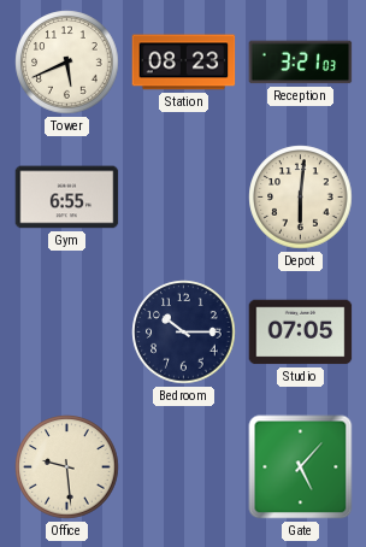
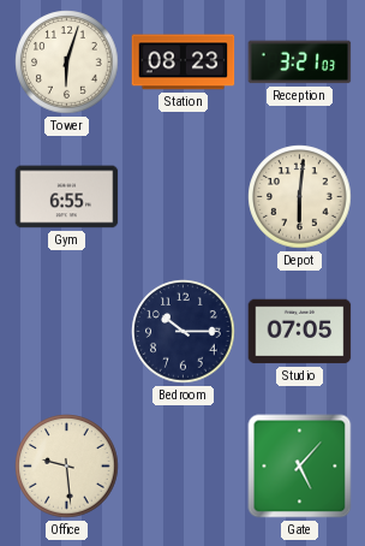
Tower: 5:41 -> 6:03 (67, 63)
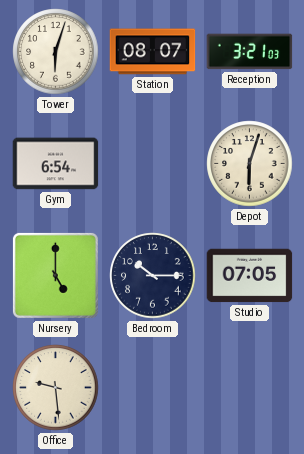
Station: 08:23 -> 08:07 (153, 52)
Gym: 6:55 -> 6:54 (56, 164)
Depot: 6:01 -> 6:03 (250, 164)
Nursery: none -> 5:00 (55, 275)
Gate: 5:07 -> none (300, 467)
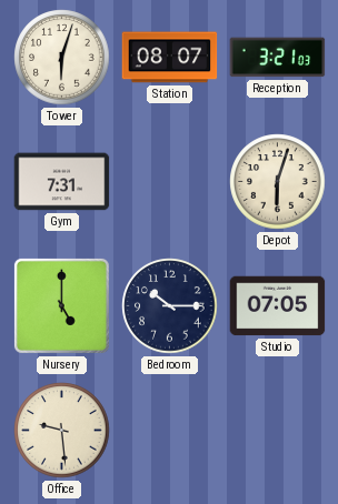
Gym: 6:54 -> 7:31 (62, 182)
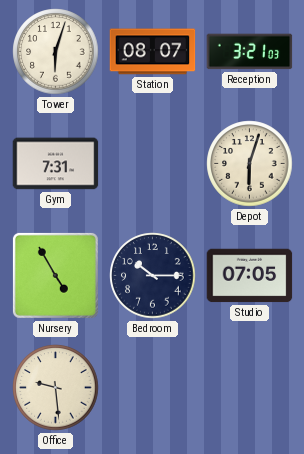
Nursery: 5:00 -> 4:55 (55, 275)
